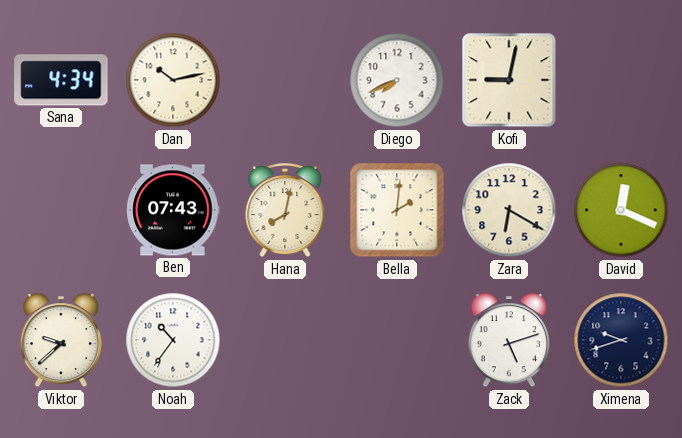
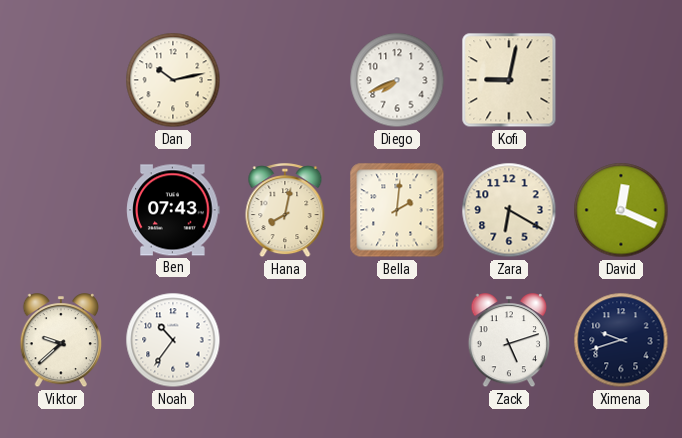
Sana: 4:34 -> none (61, 80)
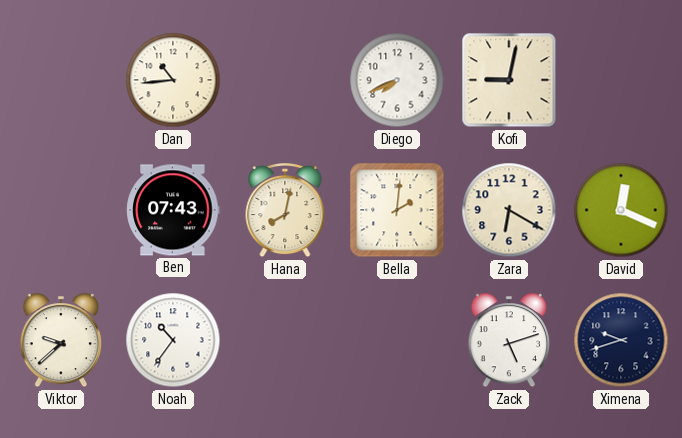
Dan: 10:13 -> 10:44 (173, 80)
